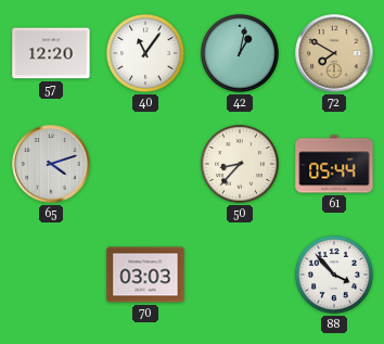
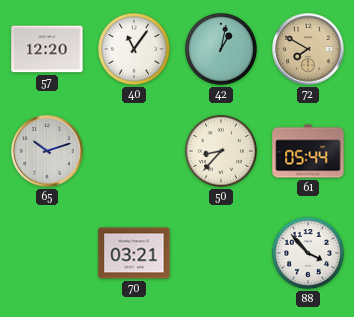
65: 4:12 -> 10:12 (47, 151)
70: 03:03 -> 03:21 (134, 253)
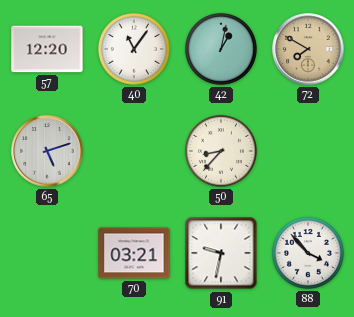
65: 10:12 -> 5:12 (47, 151)
61: 05:44 -> none (308, 151)
91: none -> 9:32 (221, 253)
